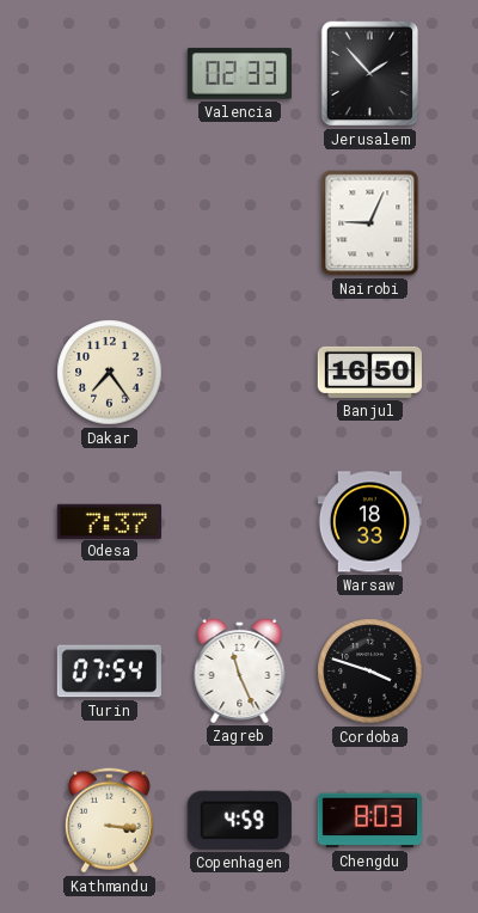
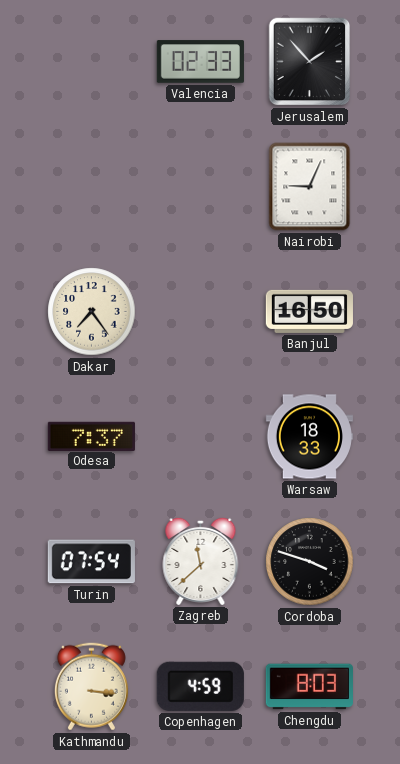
Zagreb: 11:26 -> 11:38 (201, 561)
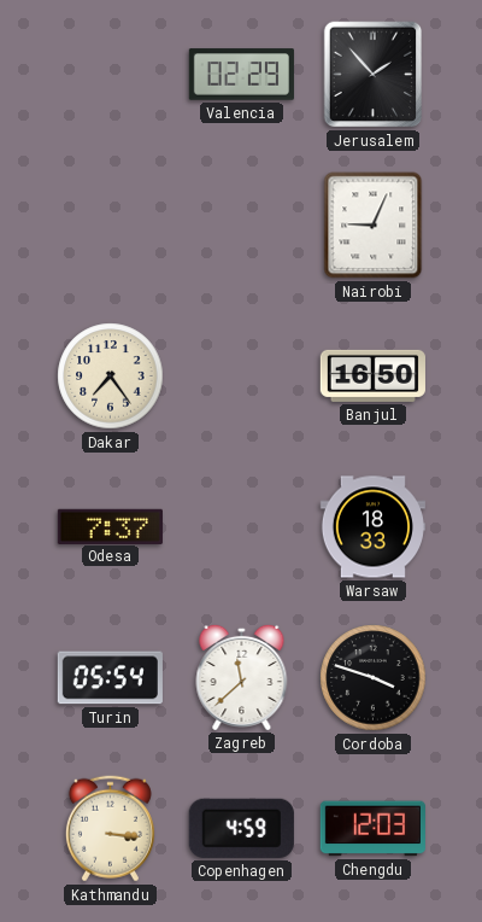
Valencia: 02:33 -> 02:29 (241, 75)
Turin: 07:54 -> 05:54 (110, 678)
Chengdu: 8:03 -> 12:03 (372, 829)
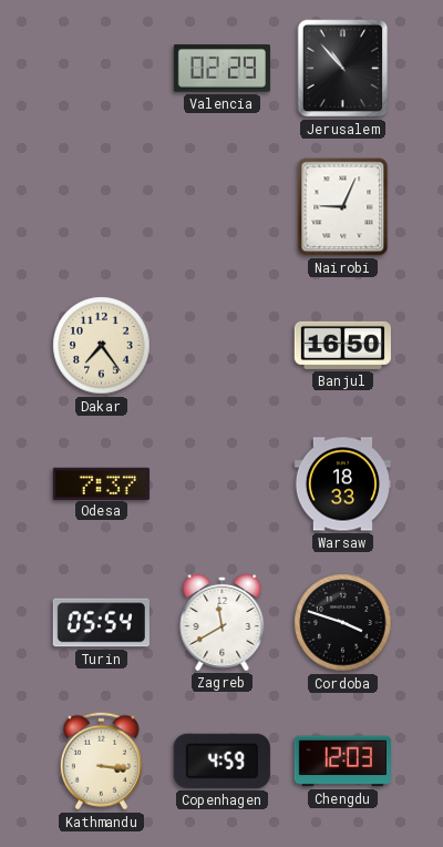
Jerusalem: 1:53 -> 10:53 (343, 69)
Zagreb: 11:38 -> 11:40 (223, 622)
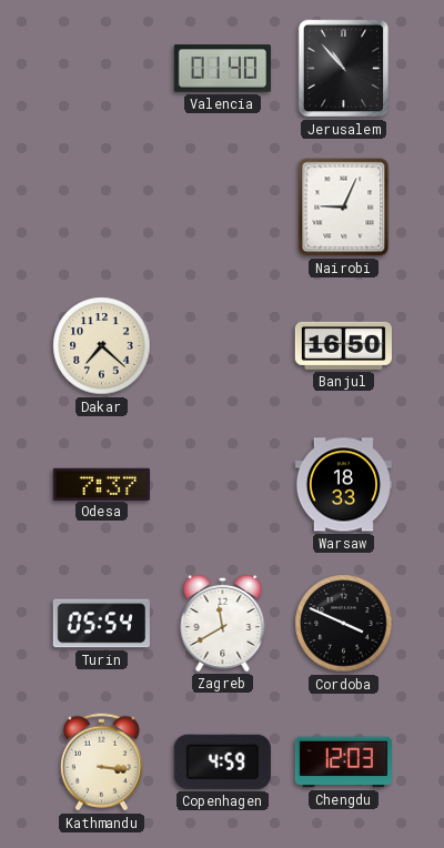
Valencia: 02:29 -> 01:40 (222, 69)
Dakar: 7:24 -> 7:22 (102, 346)
Cordoba: 3:48 -> 3:49 (344, 624)
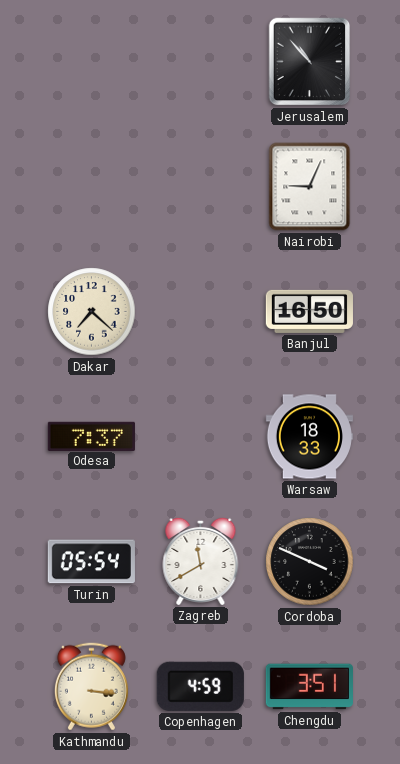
Valencia: 01:40 -> none (222, 69)
Chengdu: 12:03 -> 3:51 (309, 687)
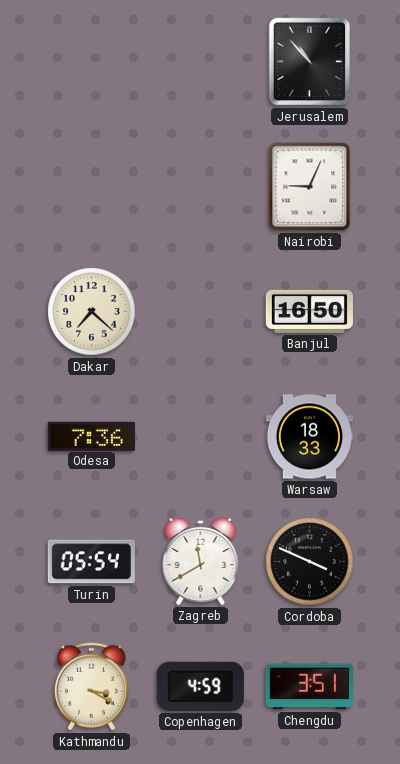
Odesa: 7:37 -> 7:36 (91, 436)
Kathmandu: 3:16 -> 3:20 (91, 687)
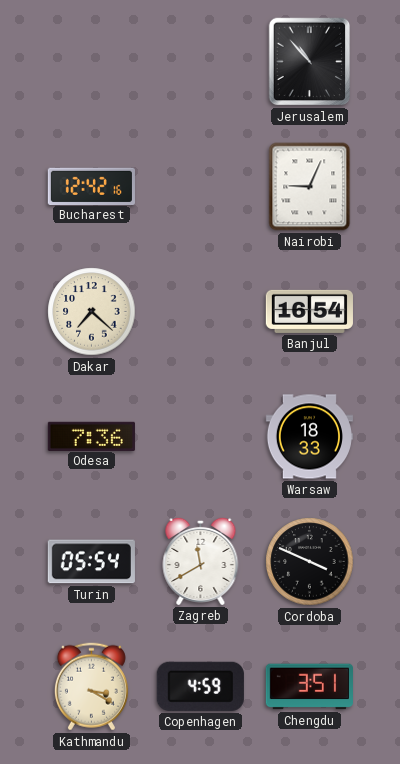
Bucharest: none -> 12:42 (91, 186)
Banjul: 16:50 -> 16:54 (309, 311)
